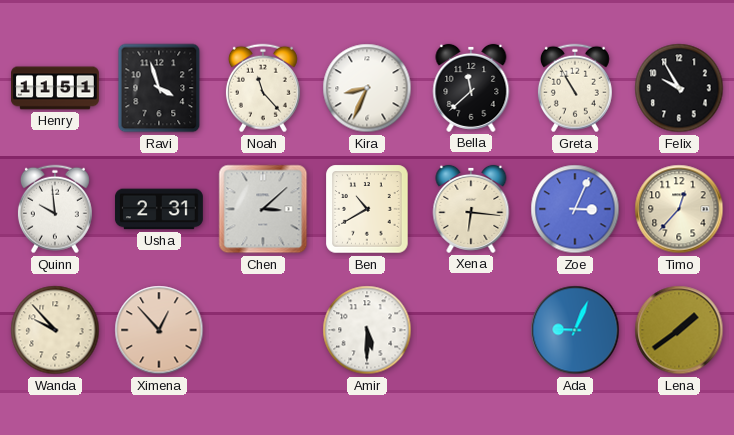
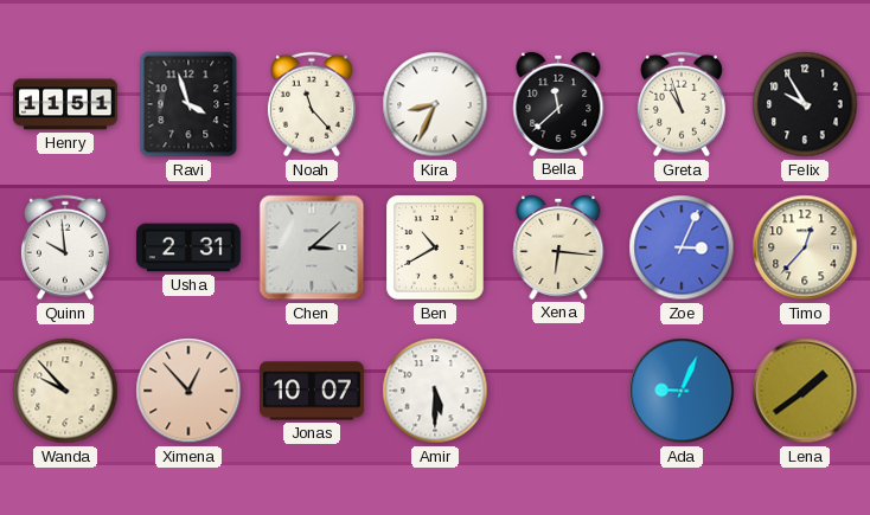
Greta: 10:55 -> 10:57 (682, 104)
Jonas: none -> 10:07 (313, 391)
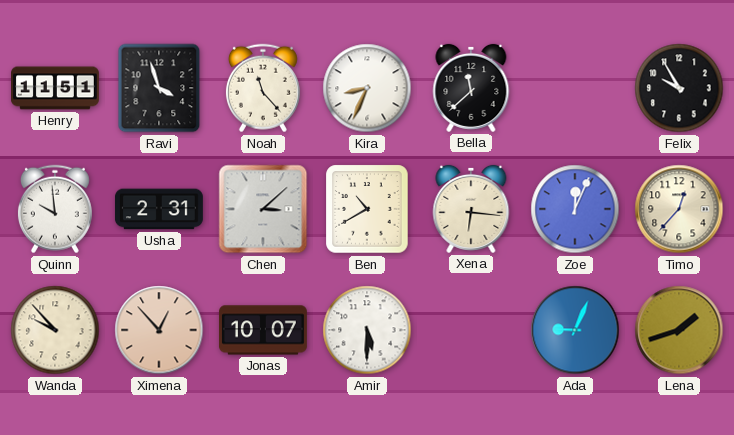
Greta: 10:57 -> none (682, 104)
Zoe: 3:04 -> 12:04 (575, 209)
Lena: 1:39 -> 1:42 (679, 330)
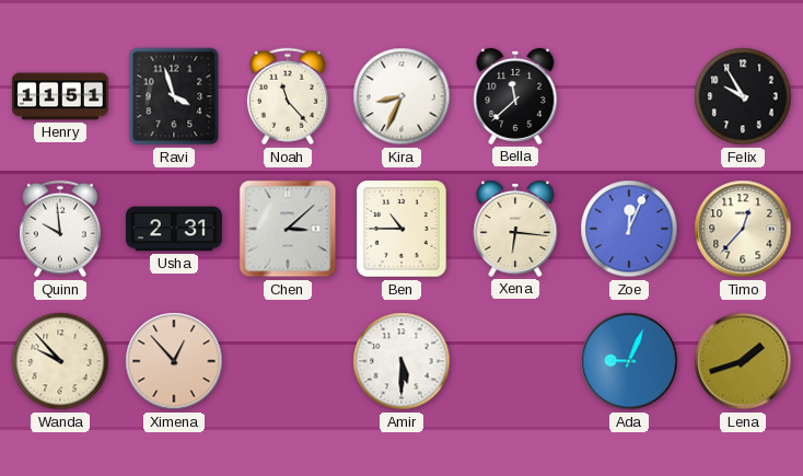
Ben: 10:40 -> 10:45 (401, 229)
Jonas: 10:07 -> none (264, 330)
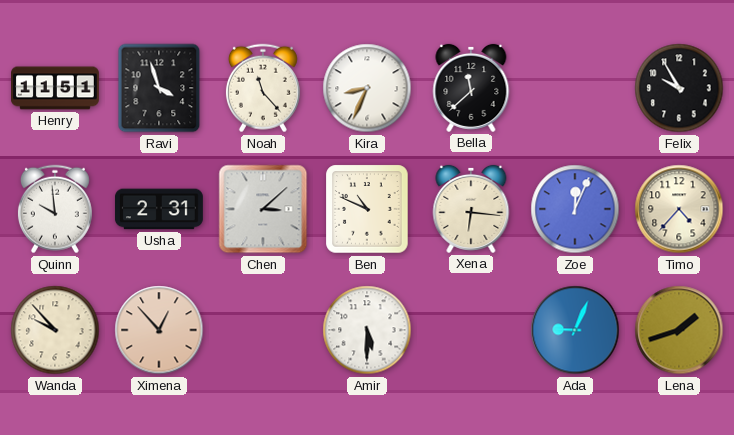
Ben: 10:45 -> 10:49 (367, 209)
Timo: 12:37 -> 4:37 (679, 209)
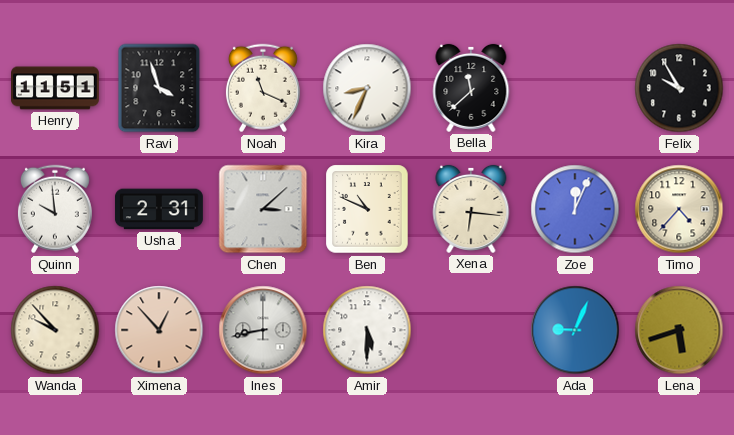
Noah: 11:23 -> 11:19 (263, 88)
Ines: none -> 8:43 (263, 330)
Lena: 1:42 -> 5:42 (679, 330)
